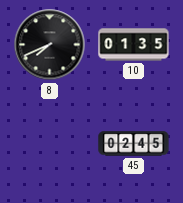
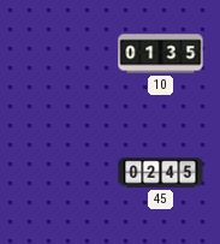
8: 7:41 -> none (50, 45)
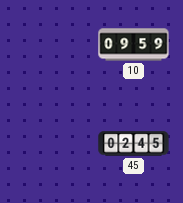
10: 01:35 -> 09:59 (134, 45)
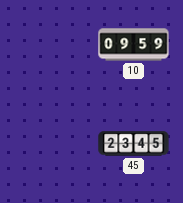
45: 02:45 -> 23:45 (134, 144)
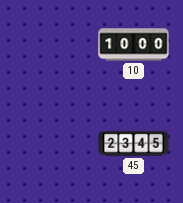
10: 09:59 -> 10:00 (134, 45)
